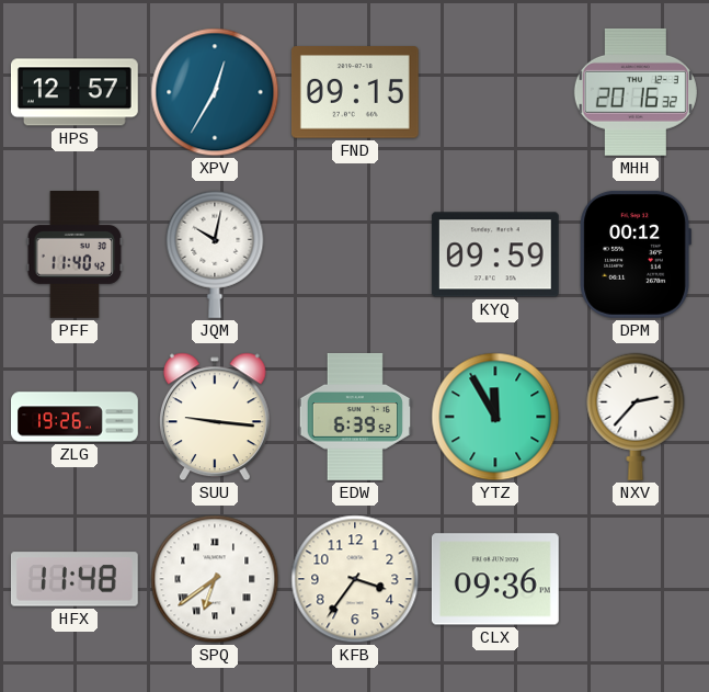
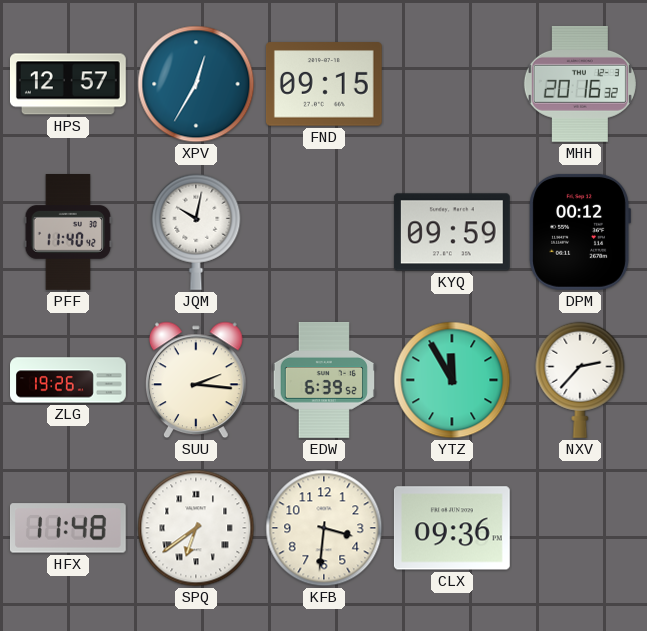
SUU: 9:16 -> 2:16 (196, 380)
KFB: 3:36 -> 3:31 (324, 528)
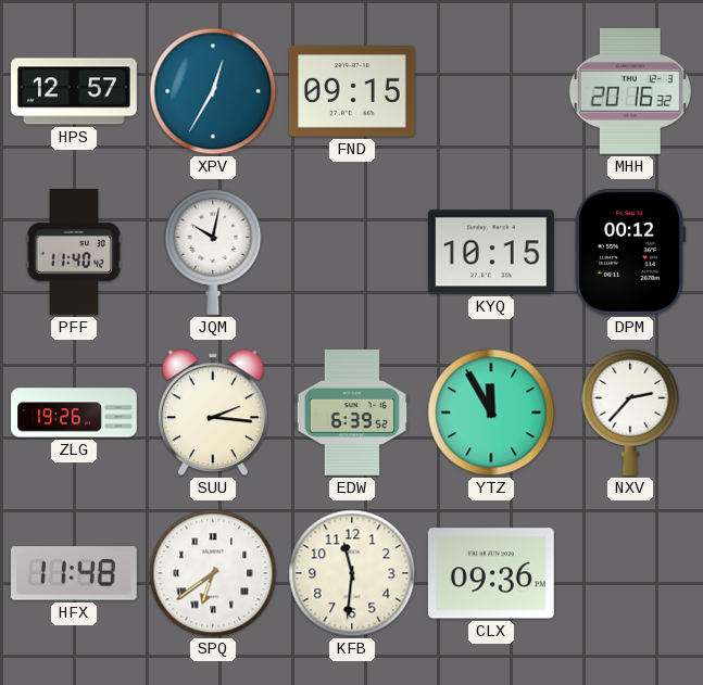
KYQ: 09:59 -> 10:15 (491, 252)
KFB: 3:31 -> 11:31 (352, 573)
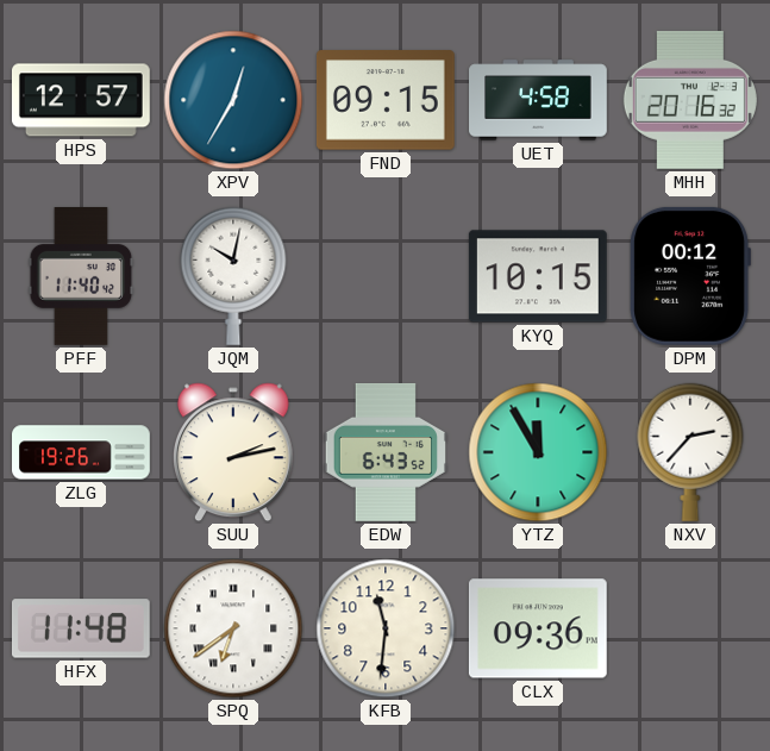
UET: none -> 4:58 (539, 100)
SUU: 2:16 -> 2:13 (233, 452)
EDW: 6:39 -> 6:43 (384, 452)
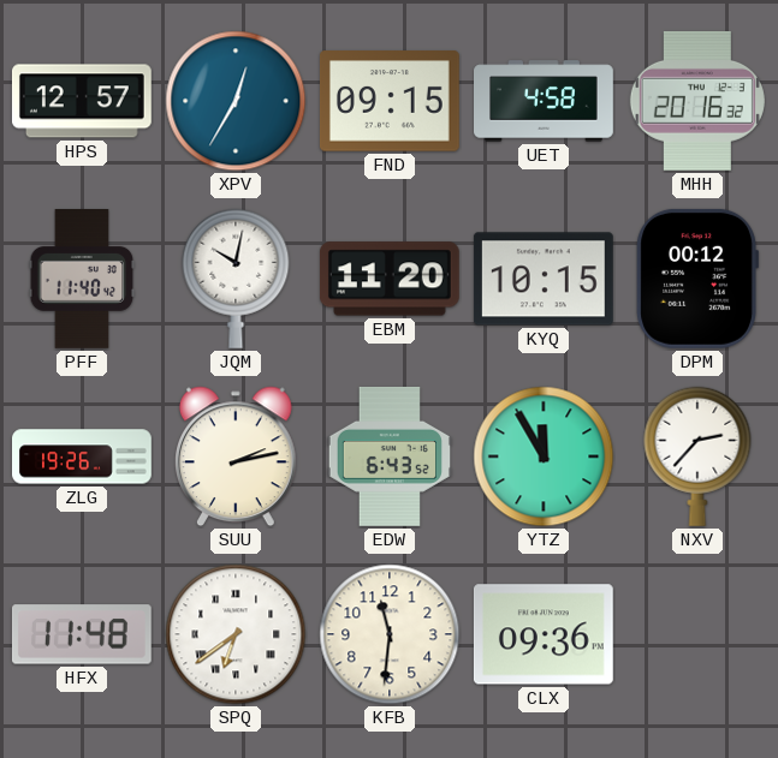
EBM: none -> 11:20 (390, 279)
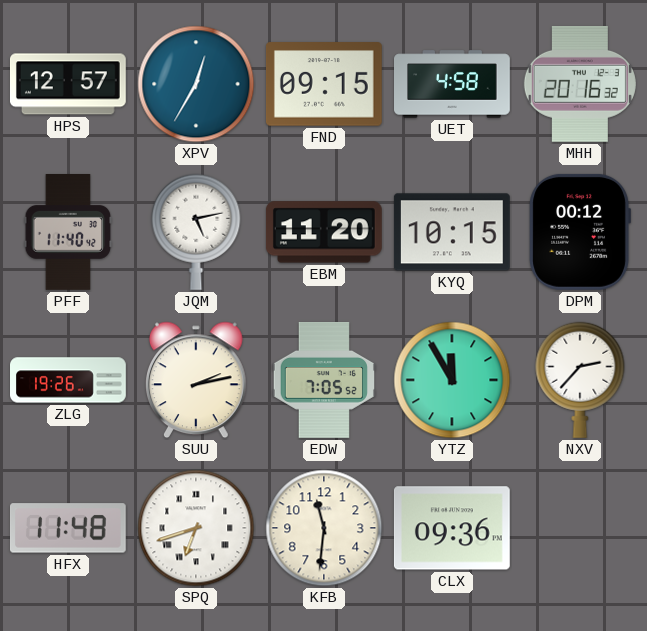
JQM: 10:02 -> 5:13 (196, 232)
EDW: 6:43 -> 7:05 (323, 380)
SPQ: 6:39 -> 6:42 (196, 528)
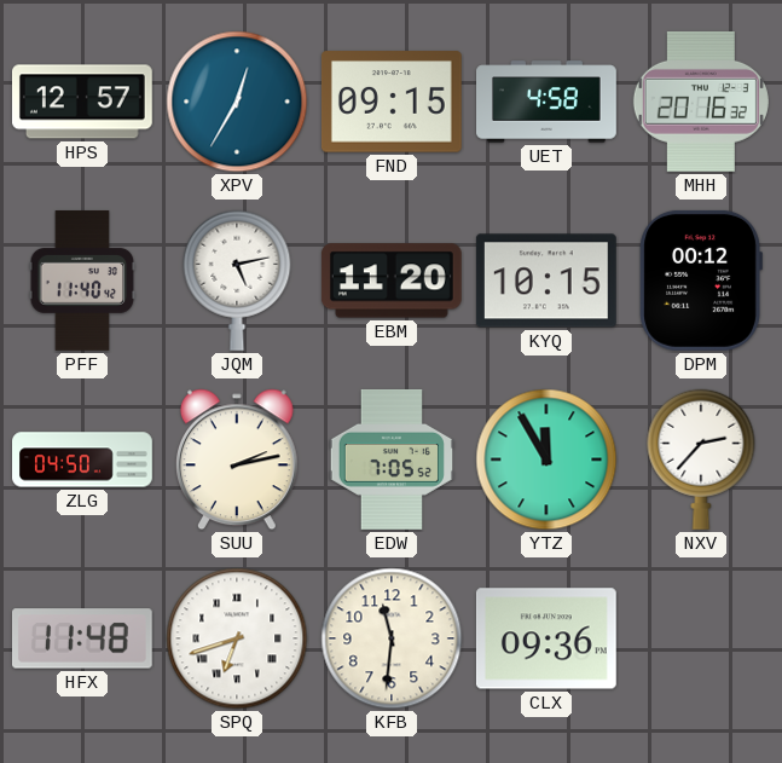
ZLG: 19:26 -> 04:50 (83, 459)
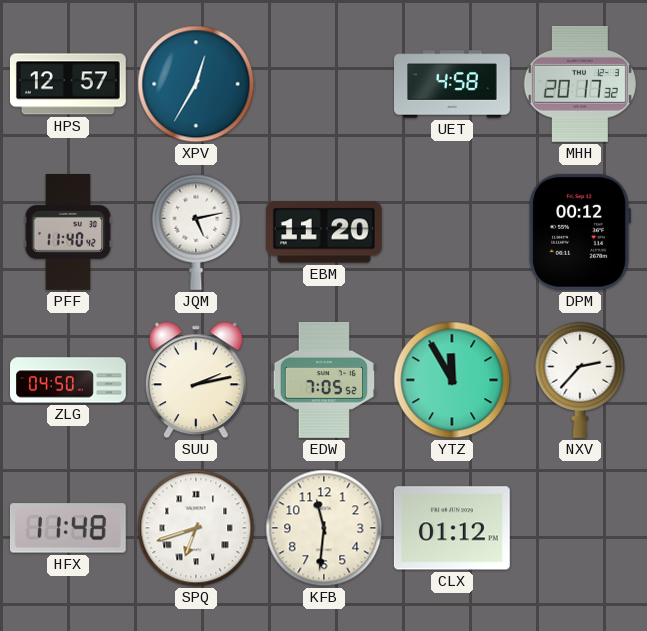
FND: 09:15 -> none (392, 102)
MHH: 20:16 -> 20:17 (580, 84)
KYQ: 10:15 -> none (546, 281)
CLX: 09:36 -> 01:12 (452, 528)
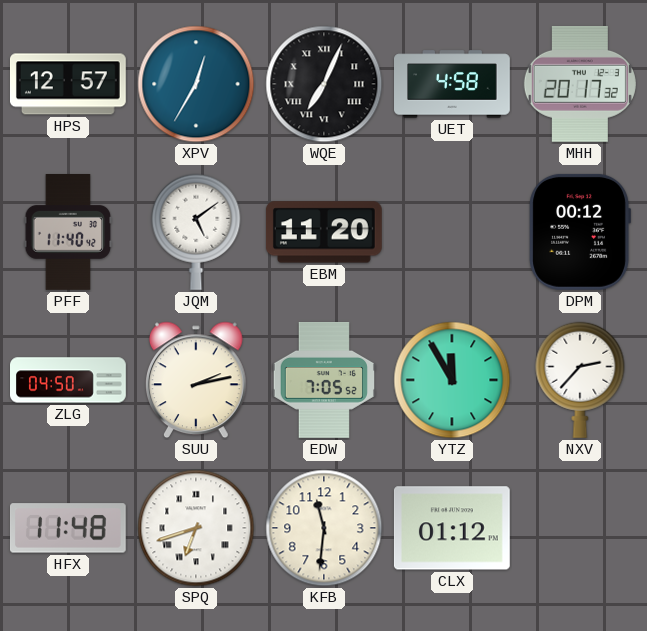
WQE: none -> 7:04 (324, 84)
JQM: 5:13 -> 5:09 (196, 232)
